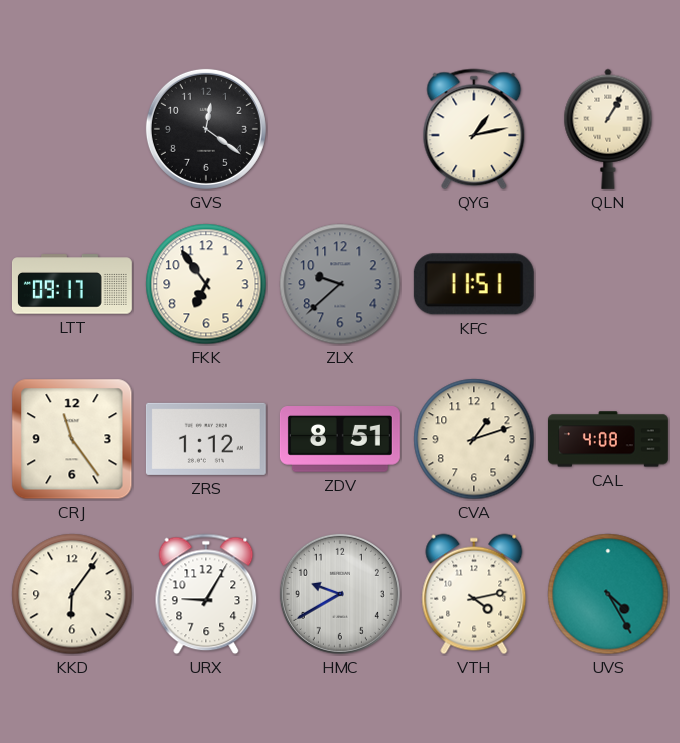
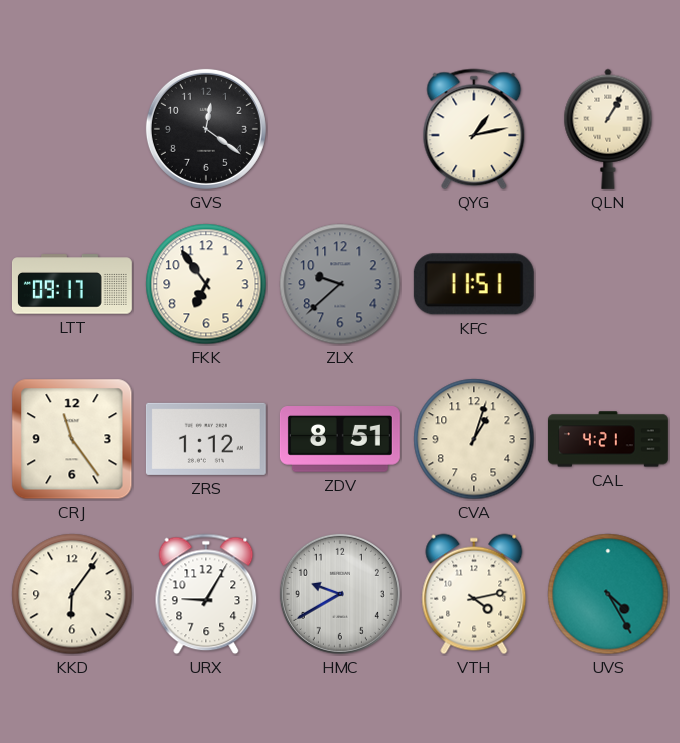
CVA: 1:12 -> 1:03 (474, 439)
CAL: 4:08 -> 4:21 (608, 439)
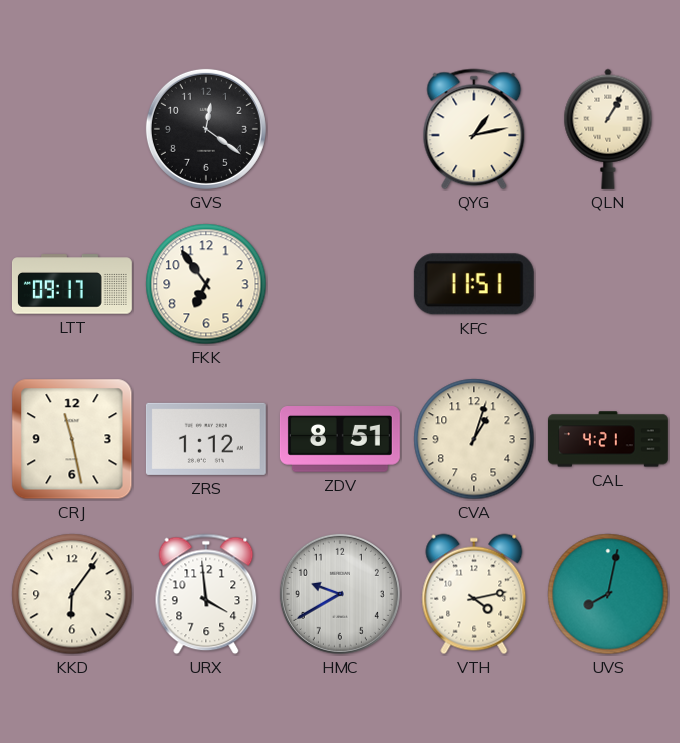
ZLX: 9:38 -> none (340, 284)
CRJ: 11:24 -> 11:28 (72, 439)
URX: 9:05 -> 3:59 (206, 594)
UVS: 4:25 -> 8:02 (608, 594)
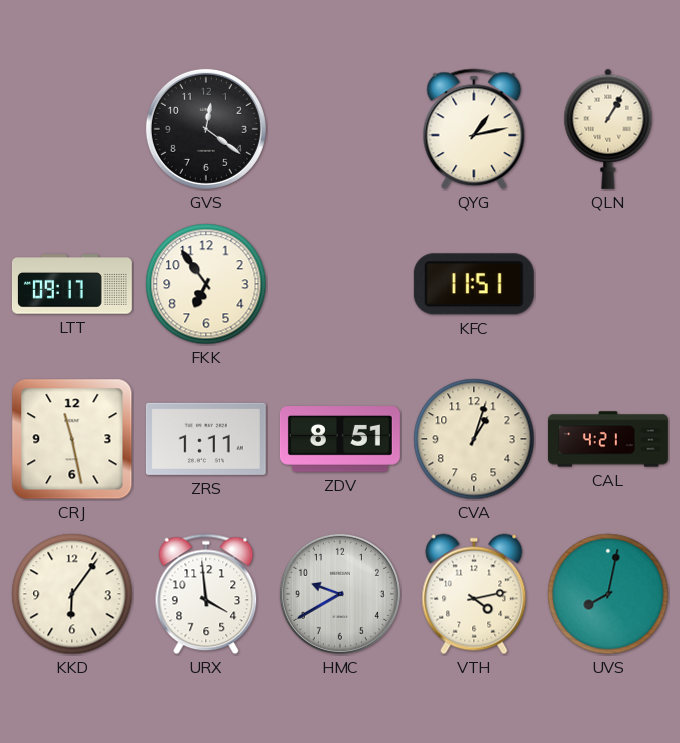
ZRS: 1:12 -> 1:11 (206, 439)
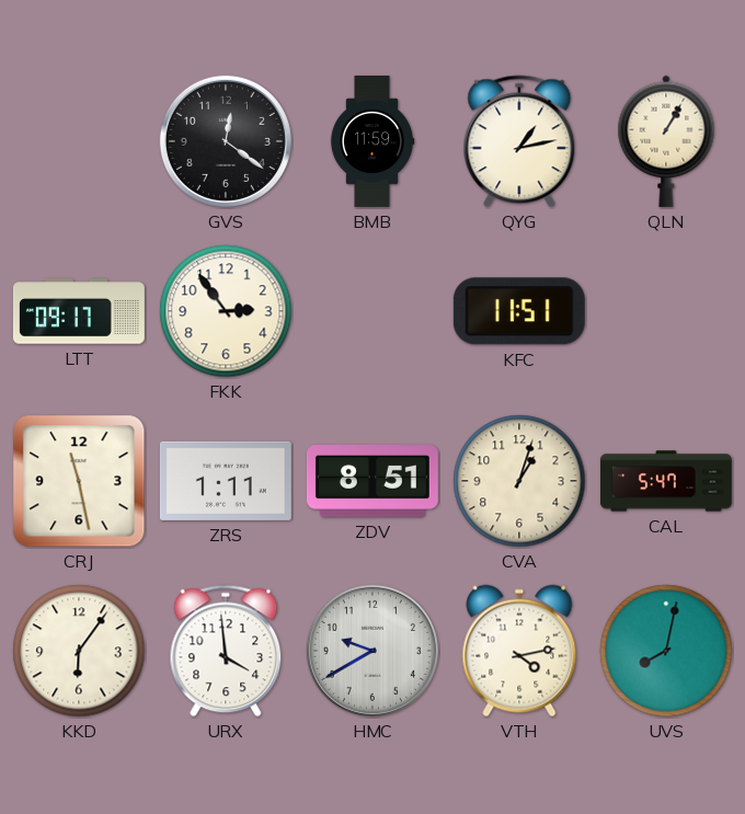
BMB: none -> 11:59 (373, 142)
FKK: 6:54 -> 2:54 (226, 311)
CAL: 4:21 -> 5:47 (666, 481)
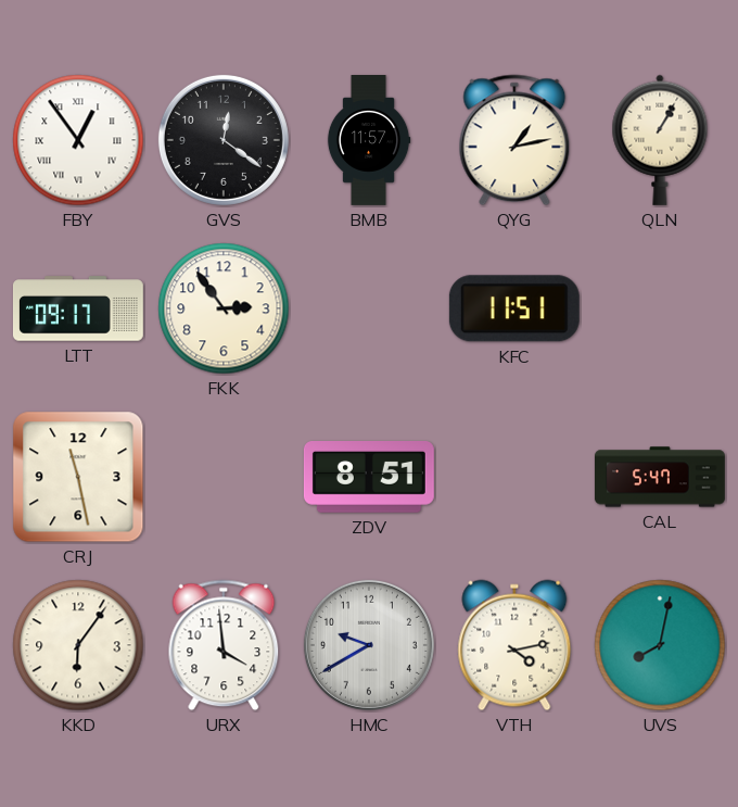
FBY: none -> 12:54 (78, 140)
BMB: 11:59 -> 11:57 (369, 141)
ZRS: 1:11 -> none (226, 481)
CVA: 1:03 -> none (519, 481)
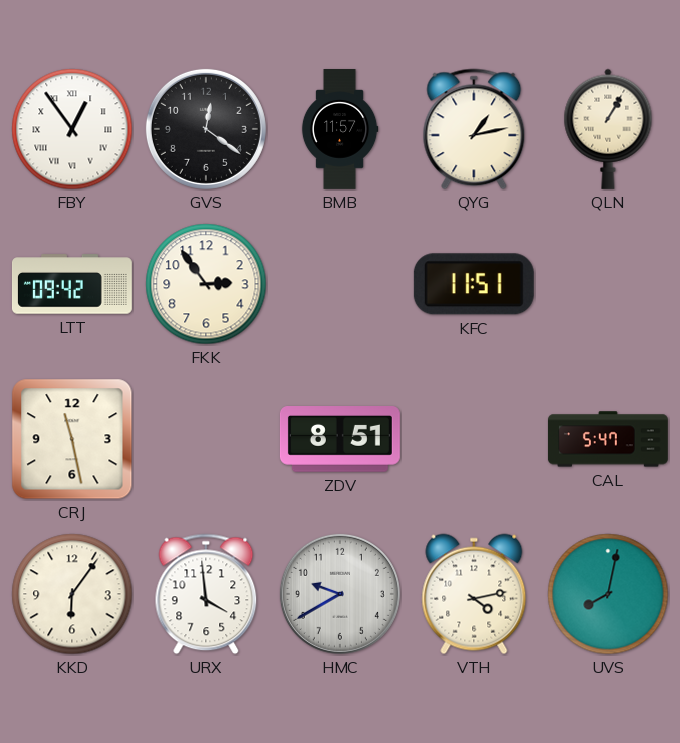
LTT: 09:17 -> 09:42 (72, 284)
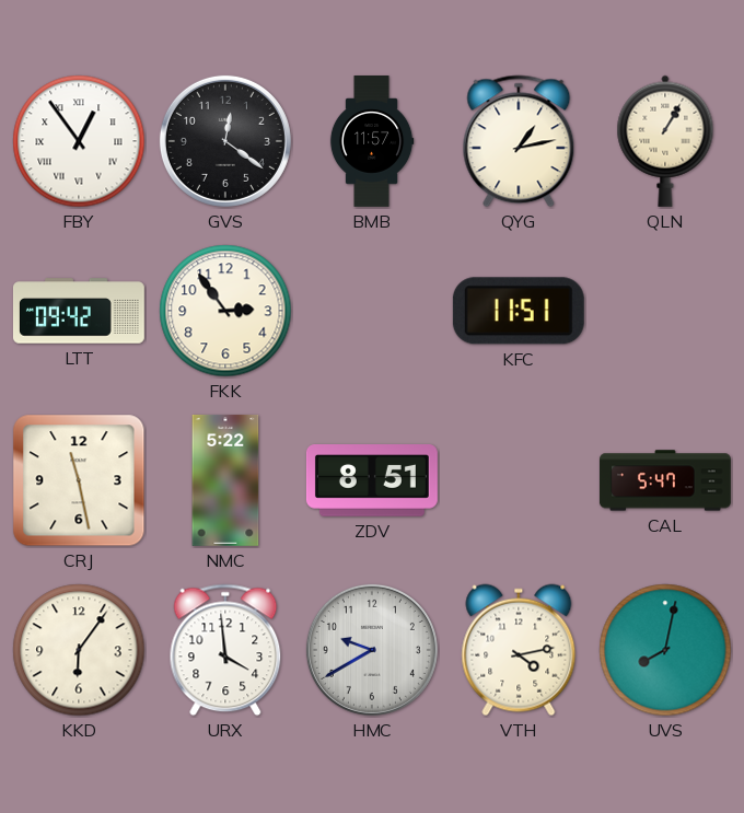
NMC: none -> 5:22 (225, 480)
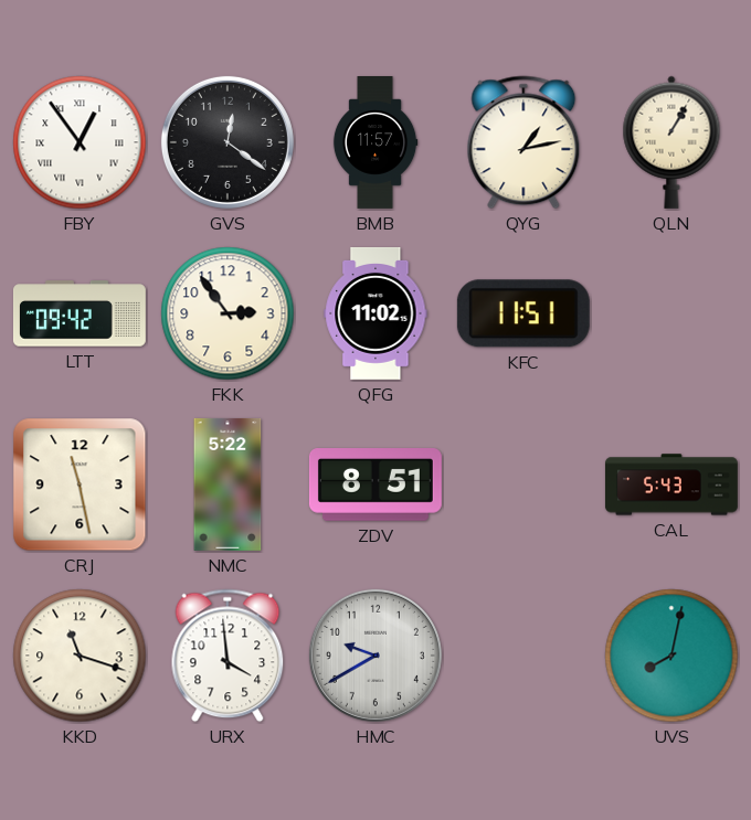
QFG: none -> 11:02 (375, 313)
CAL: 5:47 -> 5:43 (671, 484)
KKD: 6:06 -> 11:18 (80, 656)
VTH: 4:13 -> none (519, 650)
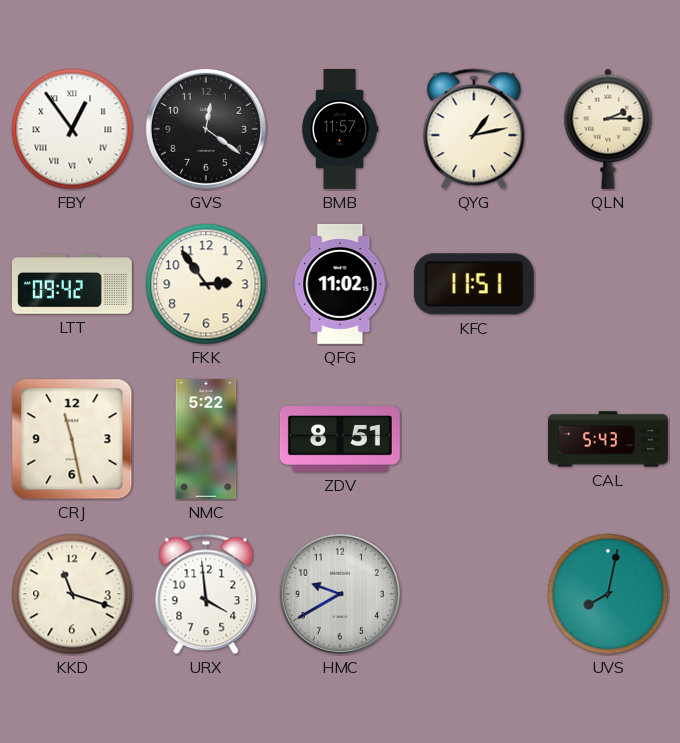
QLN: 1:05 -> 2:15 (608, 129)
